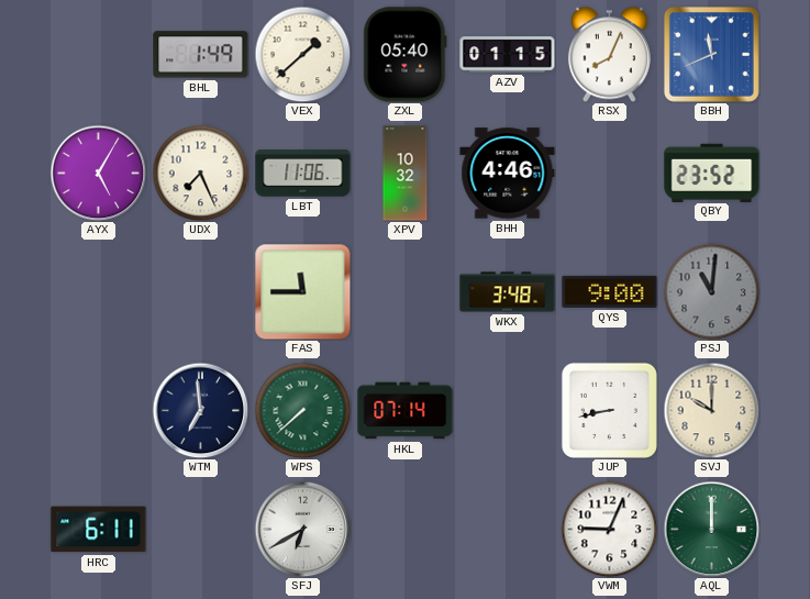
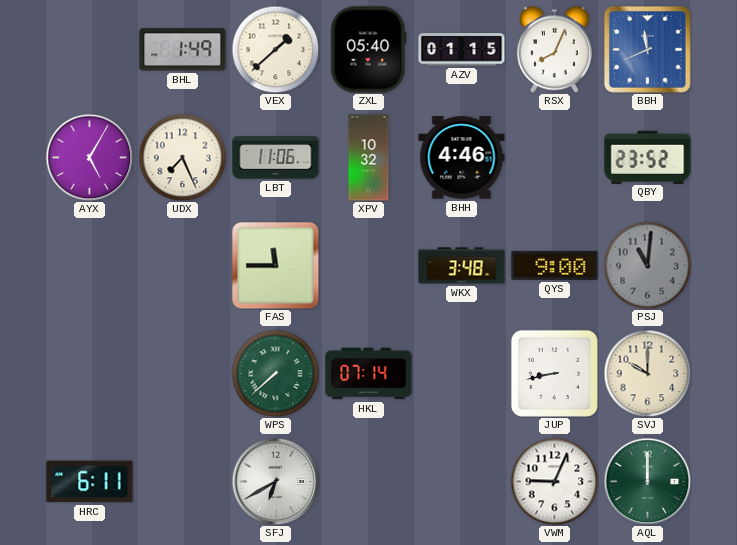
WTM: 6:59 -> none (200, 410)
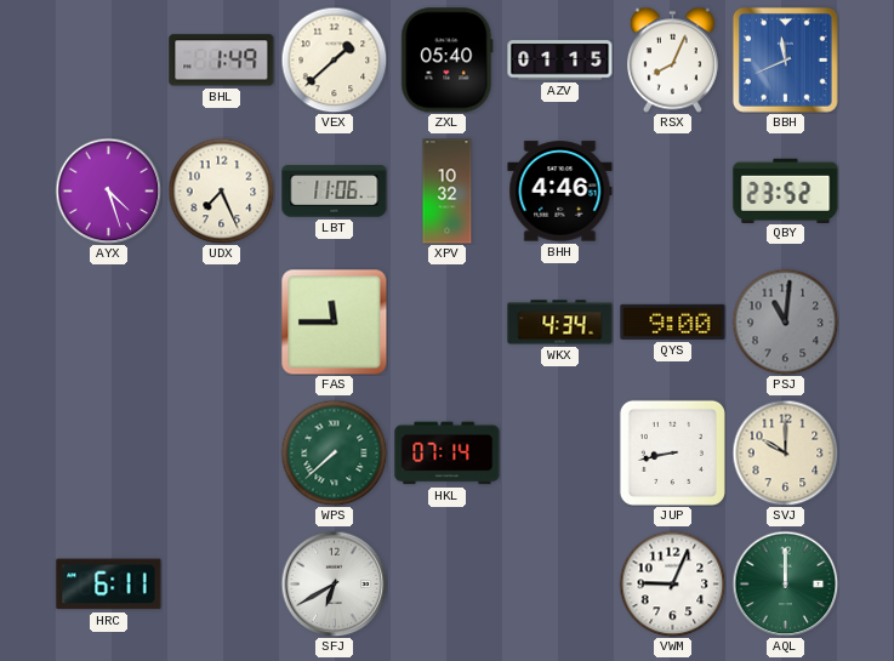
AYX: 5:05 -> 4:27 (108, 190)
WKX: 3:48 -> 4:34 (560, 323)
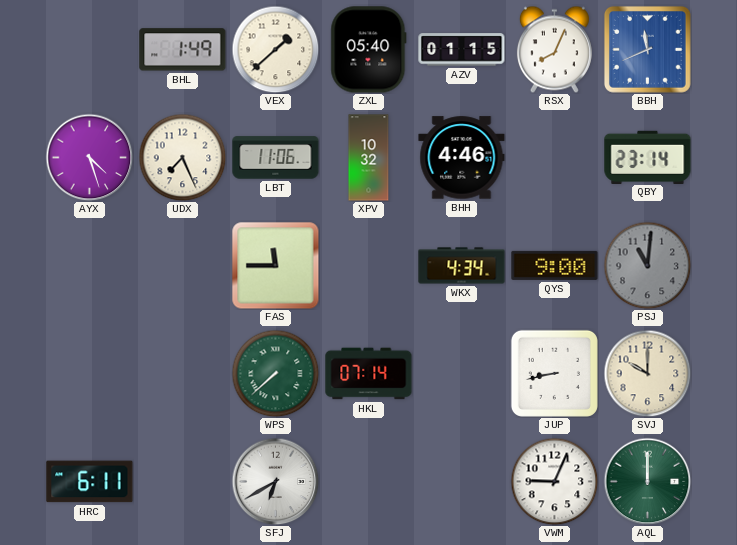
QBY: 23:52 -> 23:14 (648, 157)
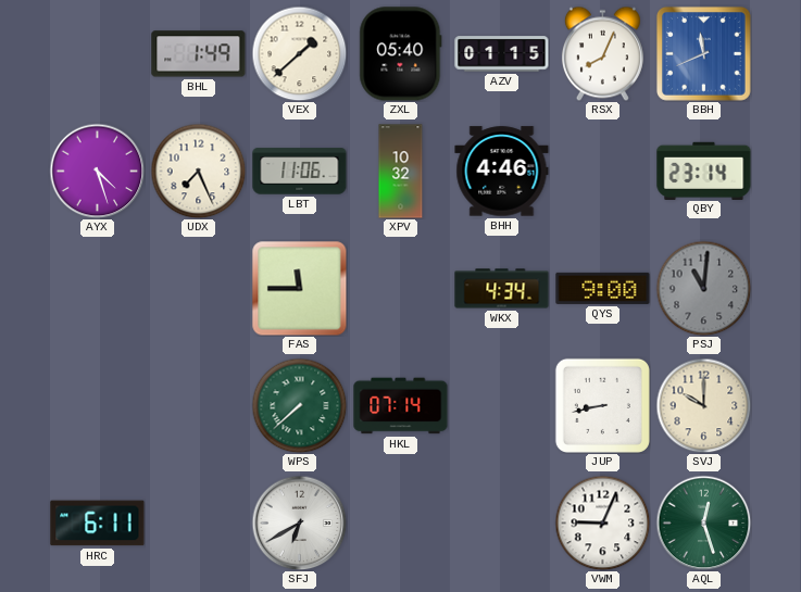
AQL: 12:00 -> 12:27 (703, 522)
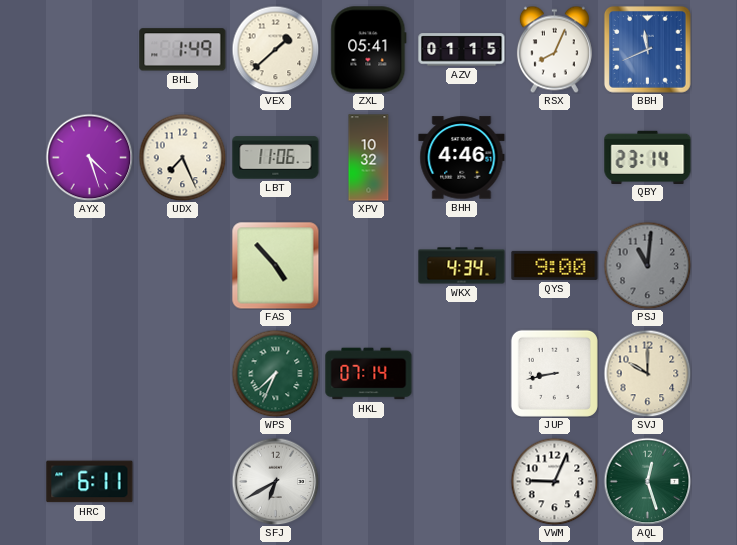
ZXL: 05:40 -> 05:41 (369, 50)
FAS: 11:45 -> 4:53 (276, 266)
WPS: 7:38 -> 7:34 (275, 373)
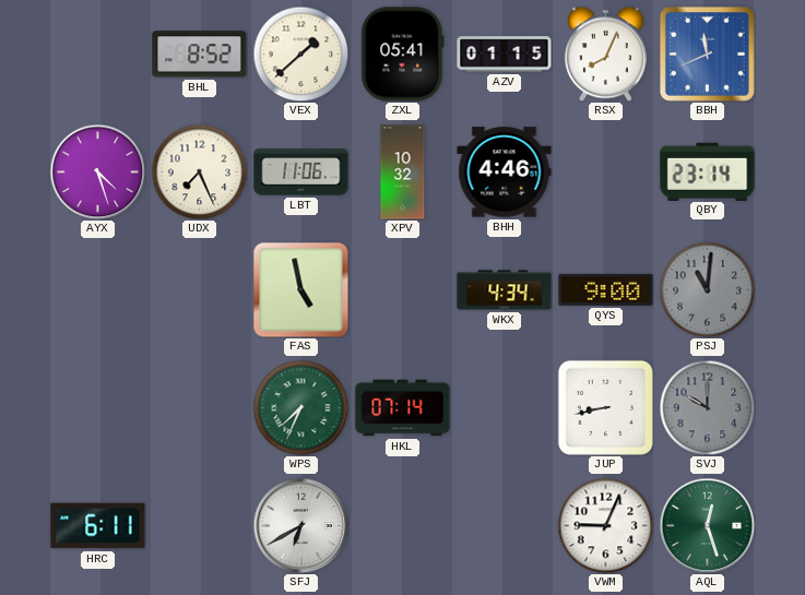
BHL: 1:49 -> 8:52 (200, 55)
FAS: 4:53 -> 4:58 (301, 290)
SVJ dial: cream -> grey (707, 407)
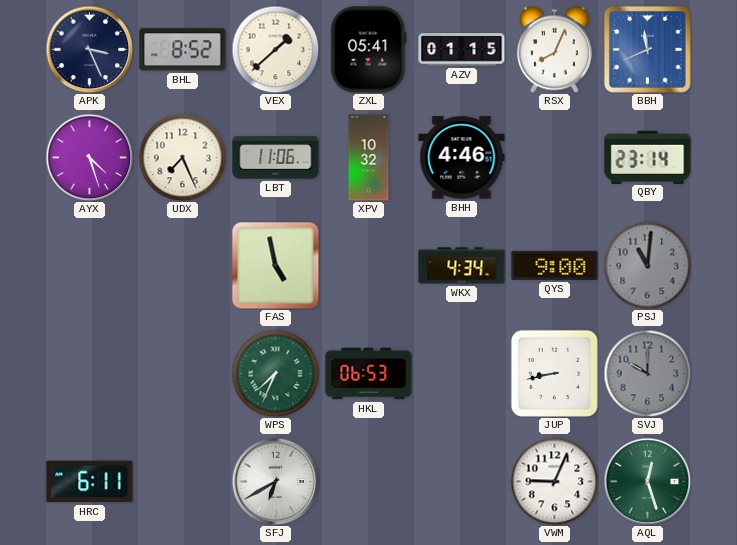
APK: none -> 3:26 (89, 49)
HKL: 07:14 -> 06:53 (369, 374)
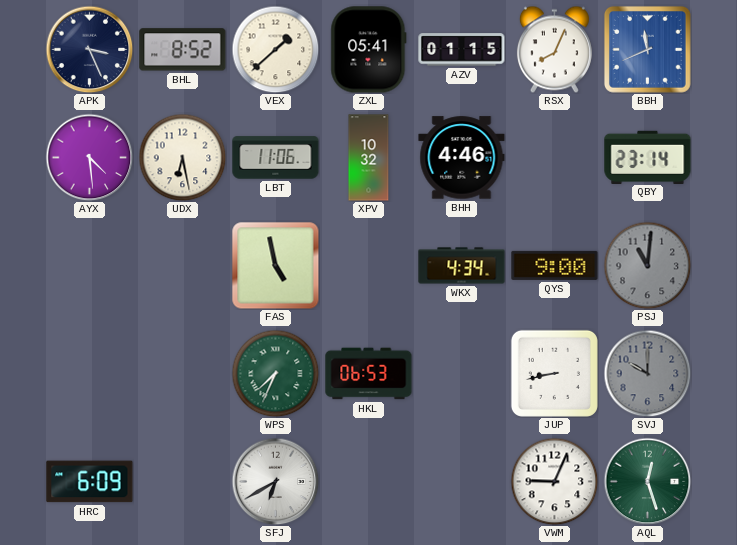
AYX: 4:27 -> 4:29 (89, 157)
UDX: 7:26 -> 6:28 (182, 157)
HRC: 6:11 -> 6:09 (90, 482)
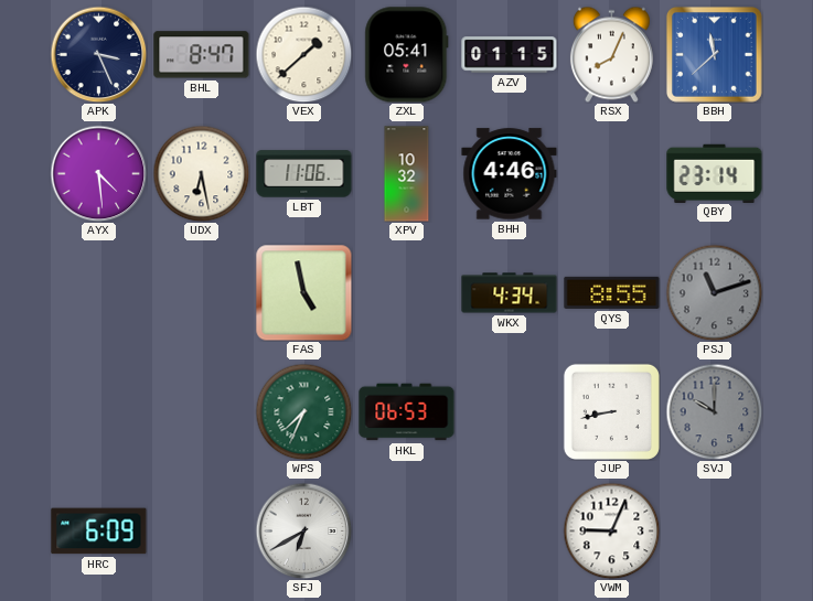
BHL: 8:52 -> 8:47 (202, 55)
BBH: 11:41 -> 11:38 (714, 54)
QYS: 9:00 -> 8:55 (612, 292)
PSJ: 11:01 -> 11:12 (714, 292)
AQL: 12:27 -> none (647, 481)
